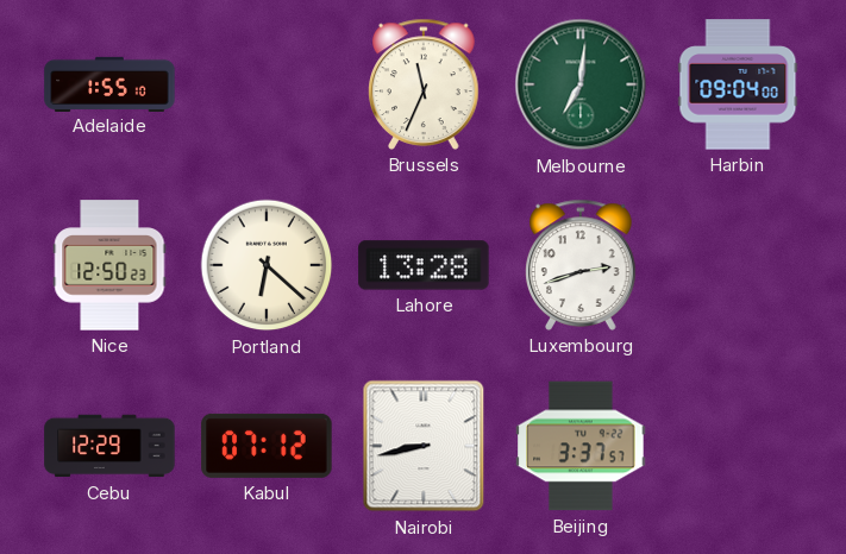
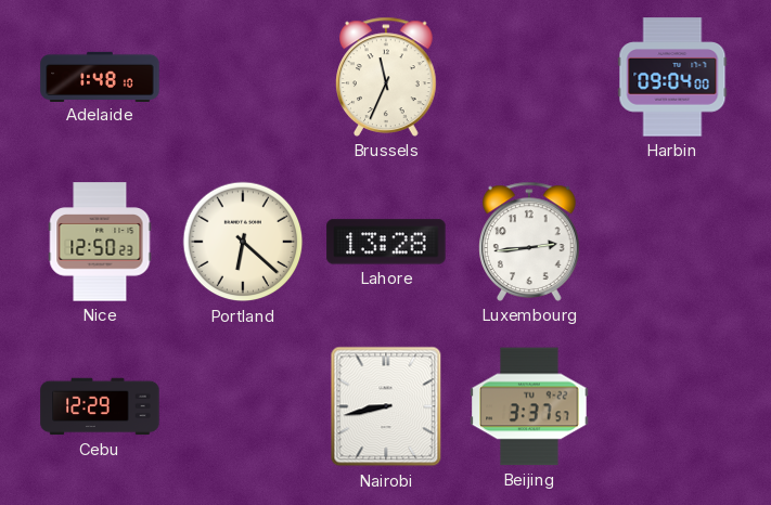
Adelaide: 1:55 -> 1:48 (100, 76)
Melbourne: 7:01 -> none (581, 84)
Luxembourg: 2:42 -> 2:44 (529, 242)
Kabul: 07:12 -> none (267, 446)
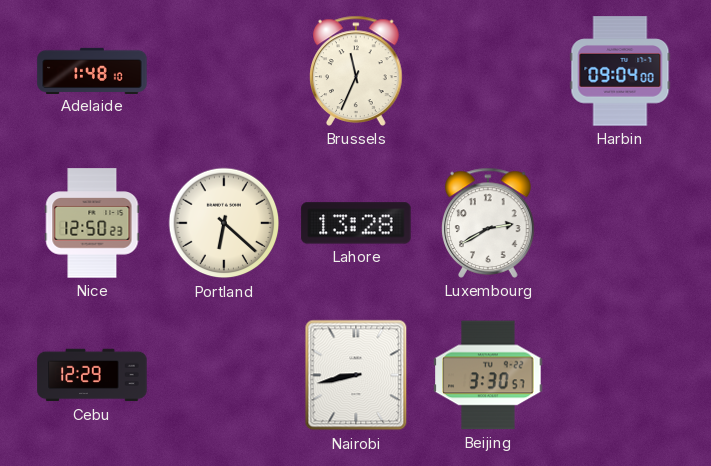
Luxembourg: 2:44 -> 2:40 (488, 223)
Beijing: 3:37 -> 3:30 (488, 375)
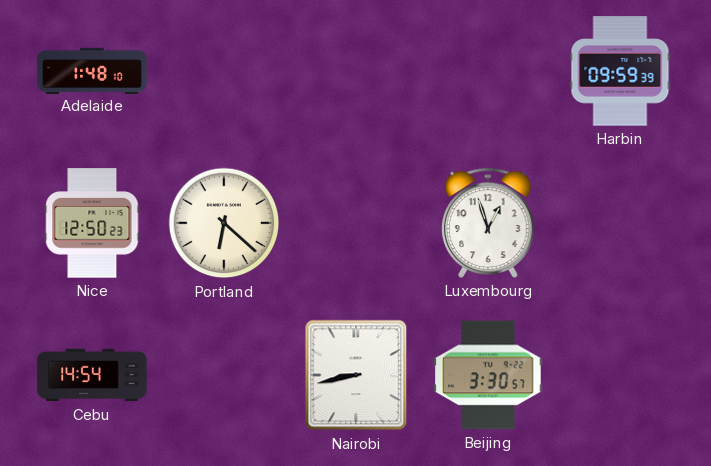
Brussels: 11:34 -> none (356, 71)
Harbin: 09:04 -> 09:59 (620, 71)
Lahore: 13:28 -> none (356, 223)
Luxembourg: 2:40 -> 12:57 (488, 223)
Cebu: 12:29 -> 14:54 (92, 375)
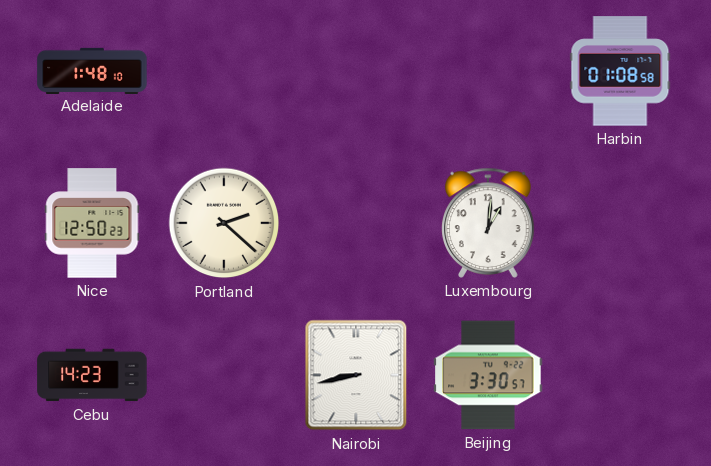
Harbin: 09:59 -> 01:08 (620, 71)
Portland: 6:22 -> 2:22 (224, 223)
Luxembourg: 12:57 -> 1:01 (488, 223)
Cebu: 14:54 -> 14:23 (92, 375)
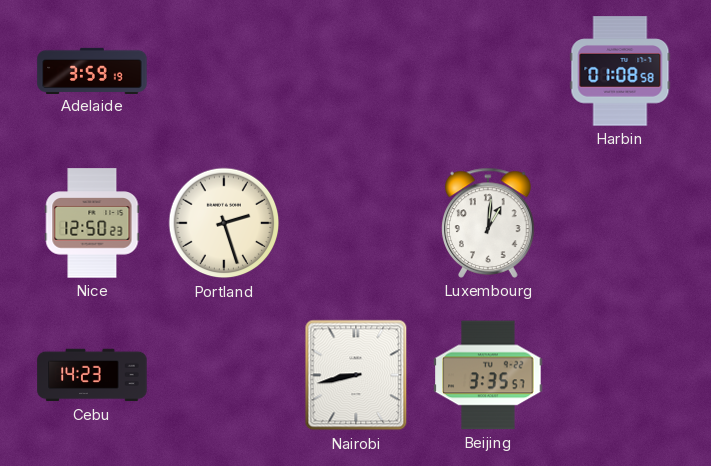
Adelaide: 1:48 -> 3:59 (92, 70)
Portland: 2:22 -> 2:27 (224, 223)
Beijing: 3:30 -> 3:35 (488, 375)
